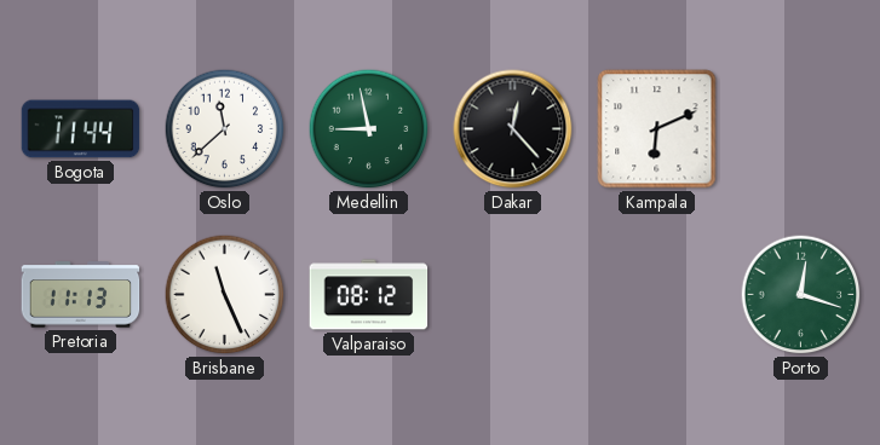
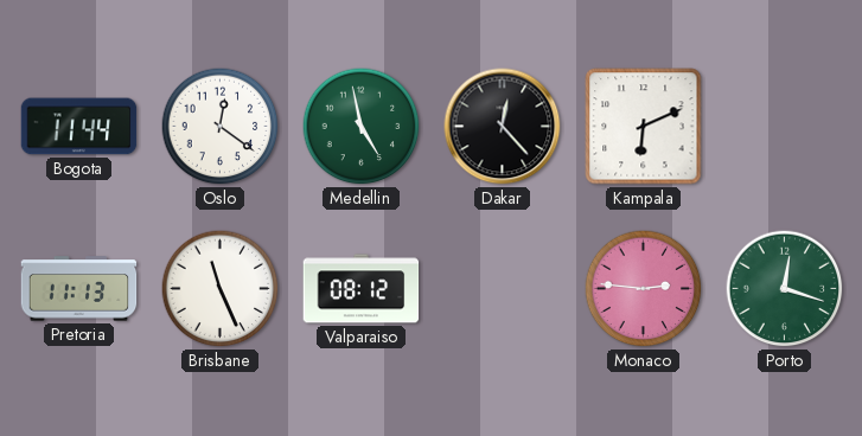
Oslo: 11:38 -> 12:21 (221, 127)
Medellin: 8:58 -> 4:58 (362, 127)
Monaco: none -> 2:46 (644, 289)
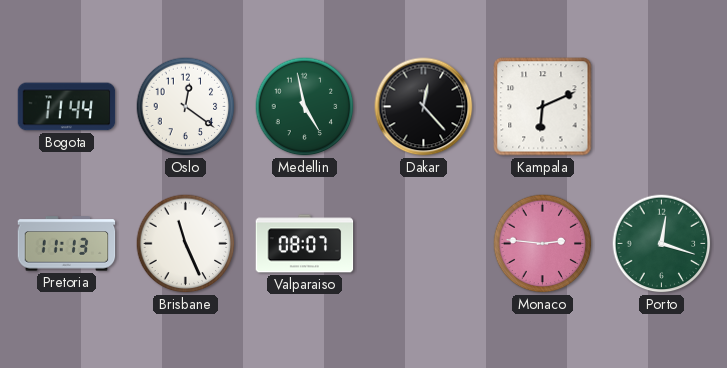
Valparaiso: 08:12 -> 08:07 (305, 244)
